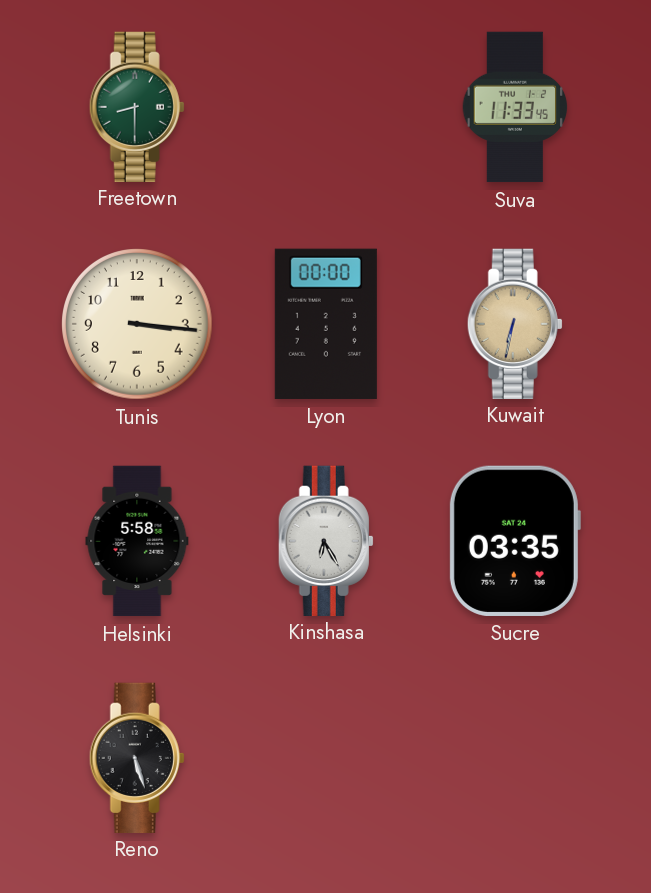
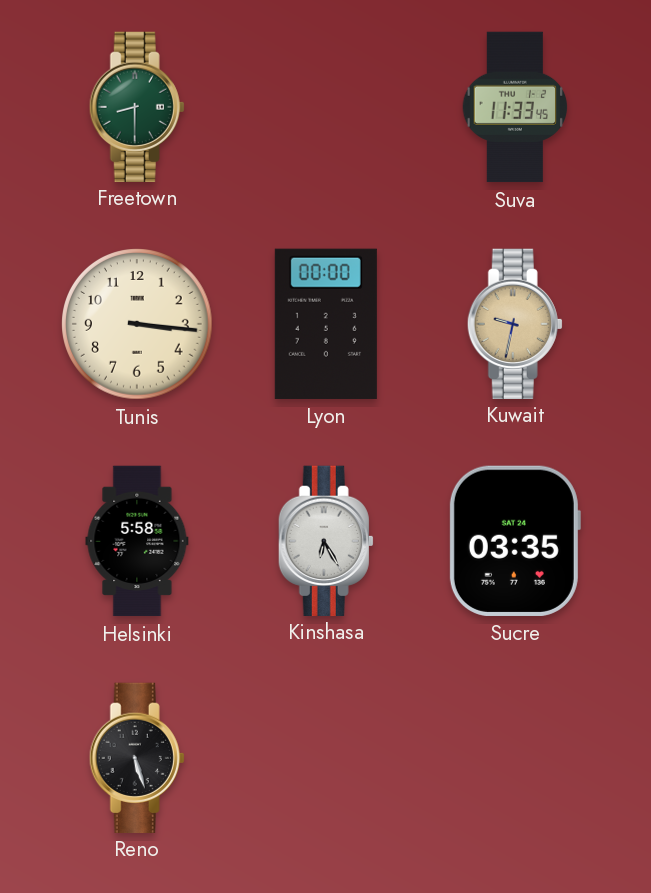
Kuwait: 6:32 -> 9:32 (515, 323)
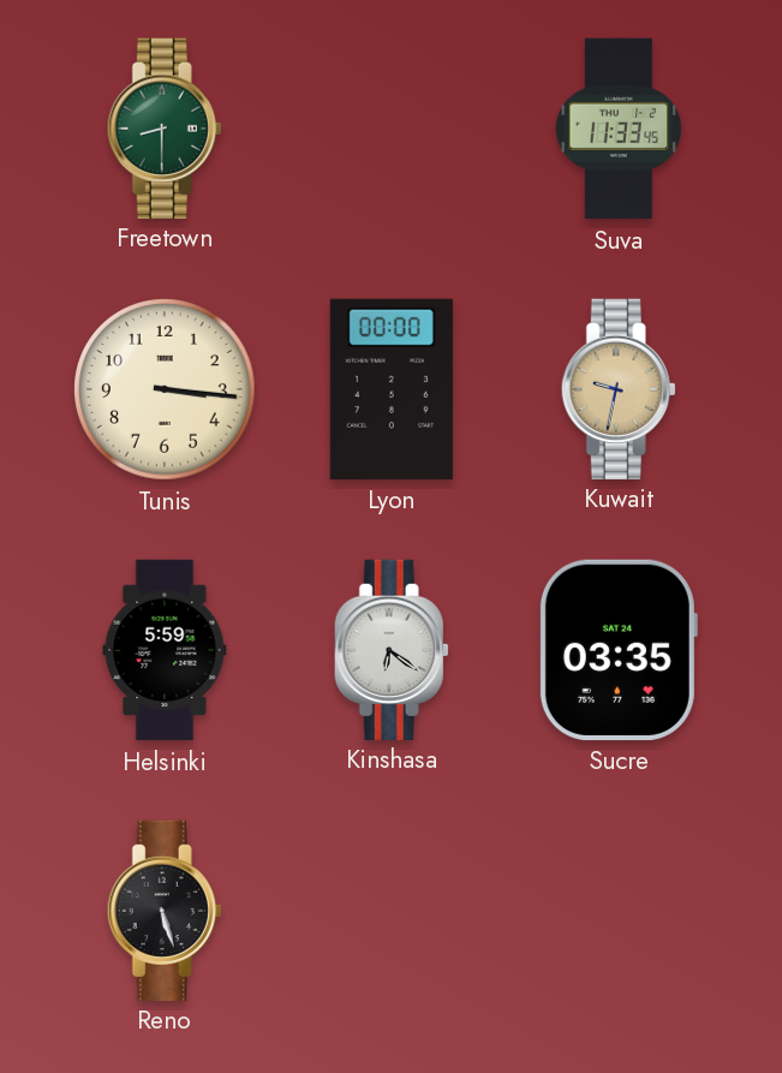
Helsinki: 5:58 -> 5:59 (165, 650)
Kinshasa: 6:25 -> 6:21 (392, 649)
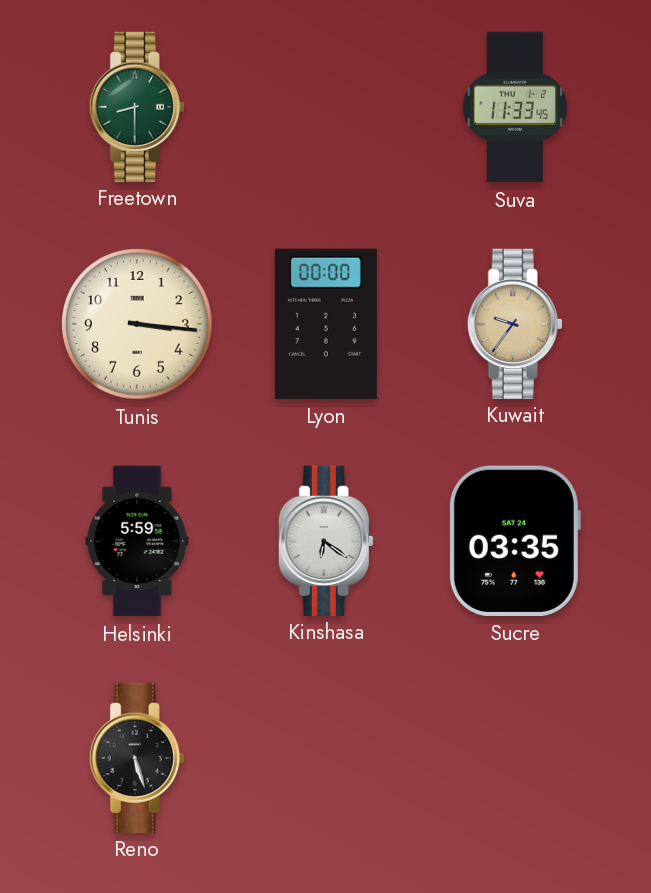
Kuwait: 9:32 -> 9:36 (515, 323)
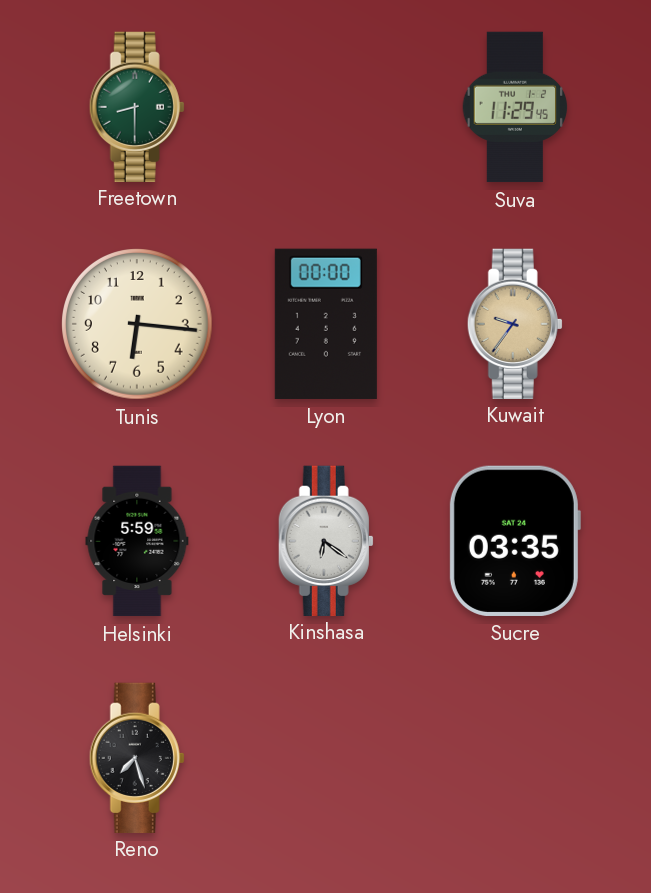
Suva: 11:33 -> 11:29 (515, 107)
Tunis: 3:16 -> 6:16 (138, 325)
Reno: 5:27 -> 7:27 (137, 757)
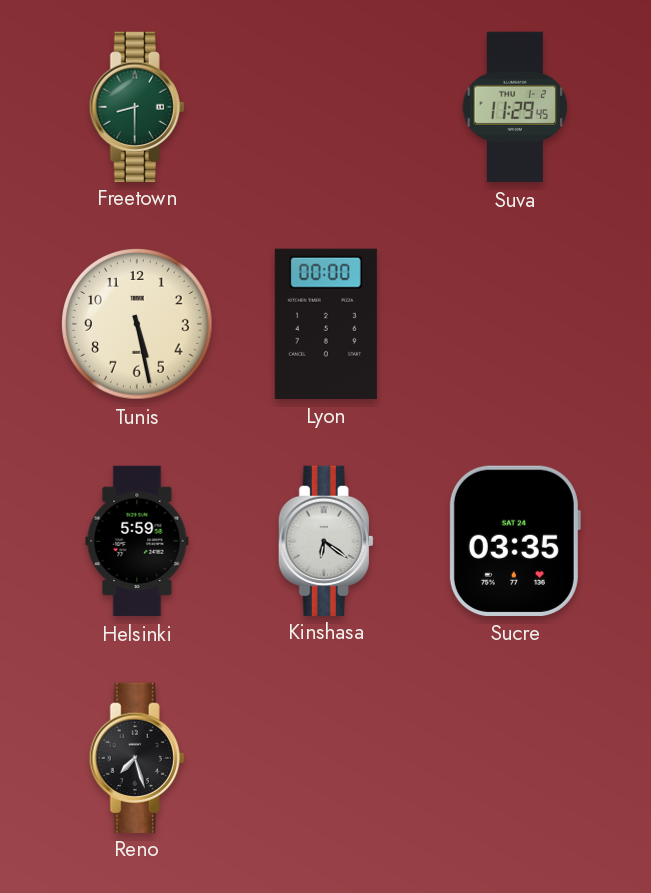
Tunis: 6:16 -> 5:28 (138, 325)
Kuwait: 9:36 -> none (515, 323)
